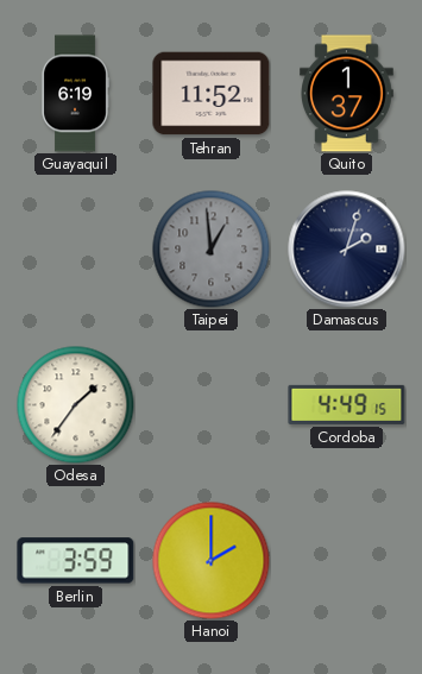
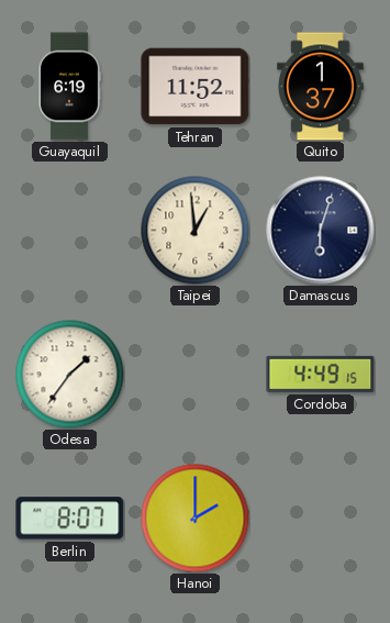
Taipei dial: grey -> cream (196, 231)
Damascus: 2:03 -> 6:03 (321, 231)
Berlin: 3:59 -> 8:07 (70, 519)
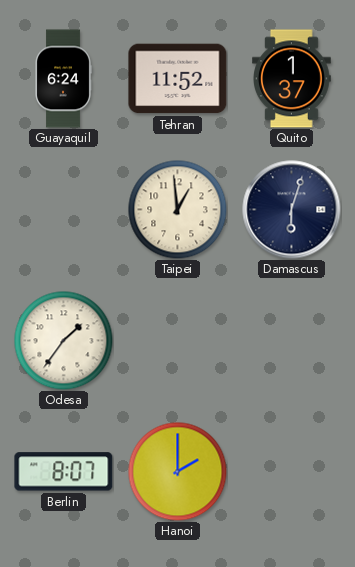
Guayaquil: 6:19 -> 6:24 (63, 79)
Cordoba: 4:49 -> none (321, 374)
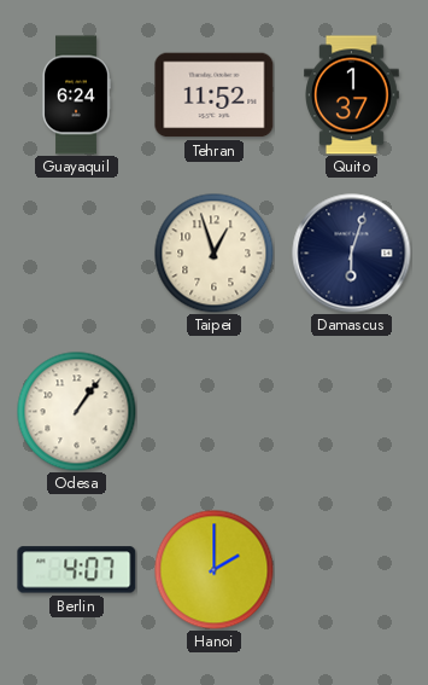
Taipei: 12:59 -> 12:57 (215, 254)
Odesa: 1:36 -> 1:06 (77, 412)
Berlin: 8:07 -> 4:07 (77, 570)
